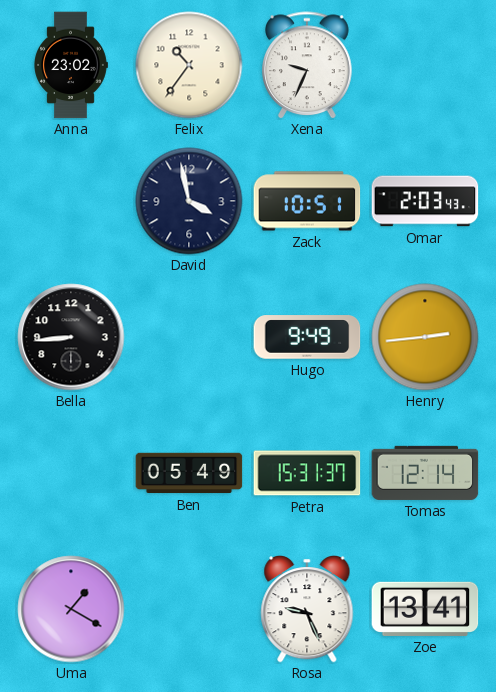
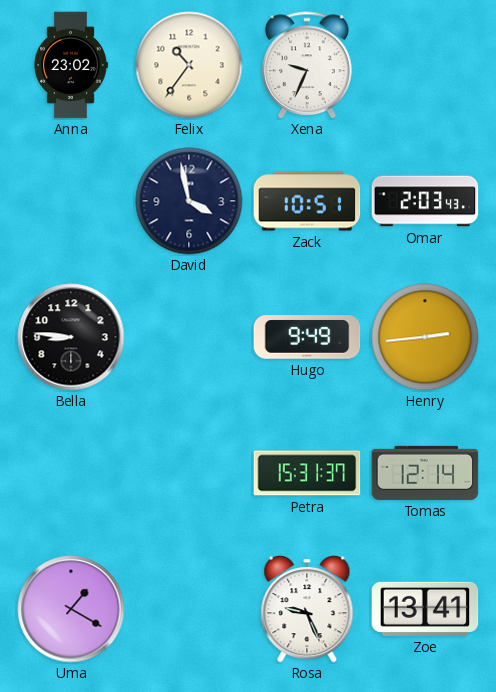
Bella: 8:44 -> 8:46 (71, 337)
Ben: 05:49 -> none (189, 473)
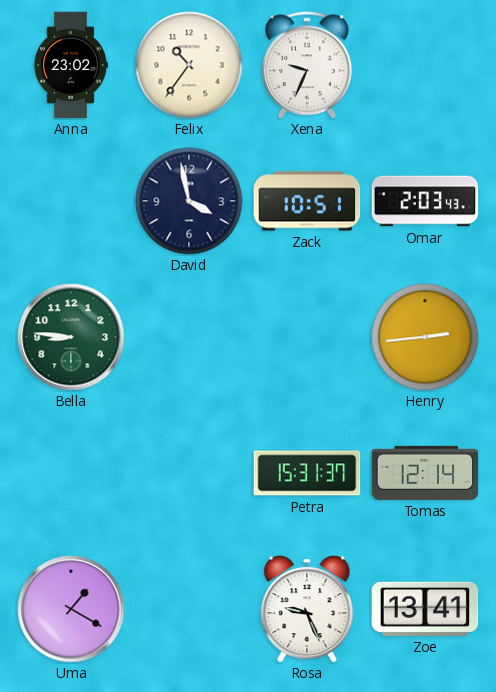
Bella dial: black -> green (71, 337)
Hugo: 9:49 -> none (307, 337)
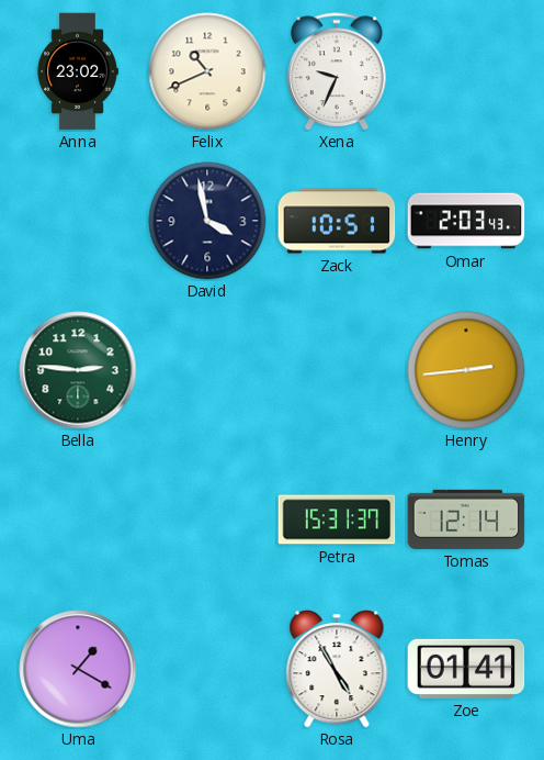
Felix: 10:36 -> 10:41 (207, 71)
Bella: 8:46 -> 2:46 (78, 370)
Rosa: 9:26 -> 4:55 (337, 670)
Zoe: 13:41 -> 01:41 (466, 669)
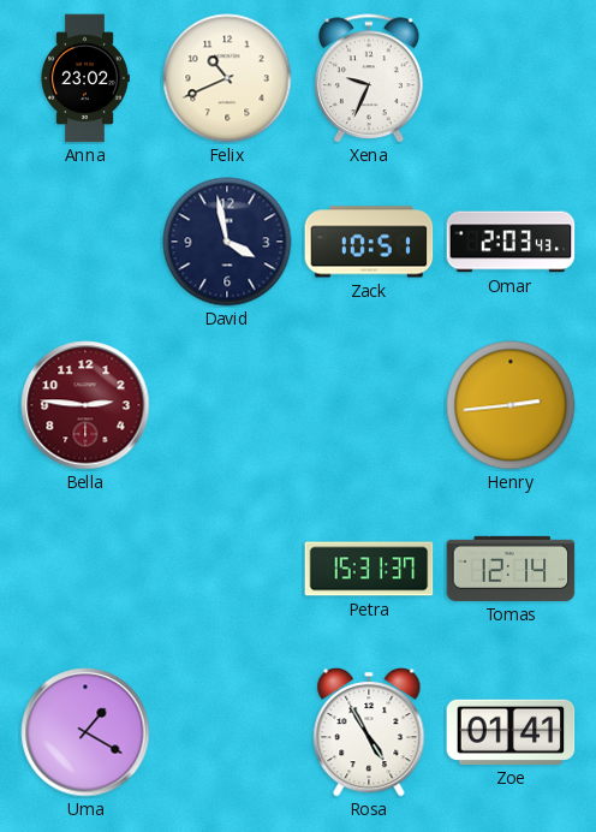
Bella dial: green -> burgundy (85, 405)
